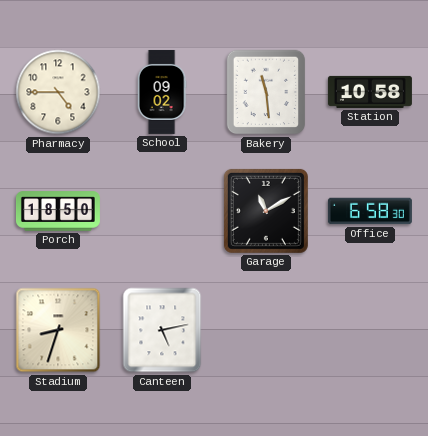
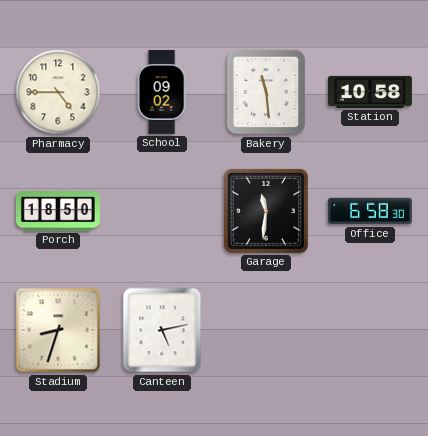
Garage: 11:10 -> 11:31 (266, 211)
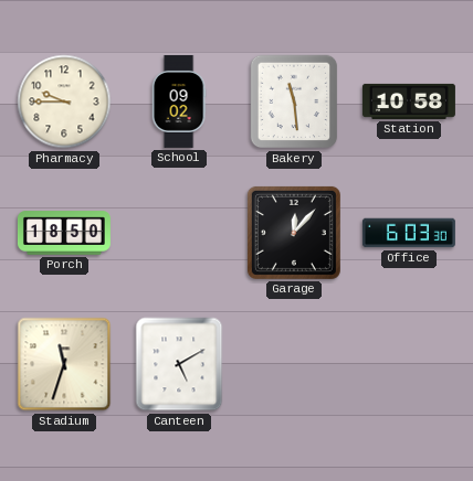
Pharmacy: 4:45 -> 9:45 (64, 101)
Garage: 11:31 -> 12:07 (294, 233)
Office: 6:58 -> 6:03 (409, 233)
Stadium: 8:33 -> 11:33 (64, 364)
Canteen: 5:13 -> 5:10 (179, 364)
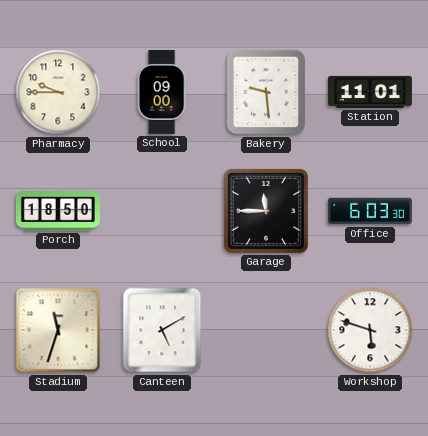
School: 09:02 -> 09:00 (162, 92)
Bakery: 11:29 -> 9:29 (266, 92)
Station: 10:58 -> 11:01 (370, 92)
Garage: 12:07 -> 11:45 (266, 211)
Workshop: none -> 5:48 (370, 330)
